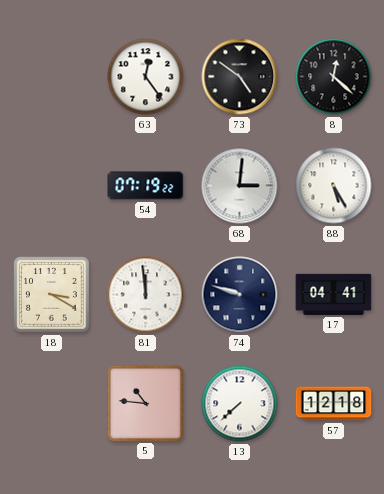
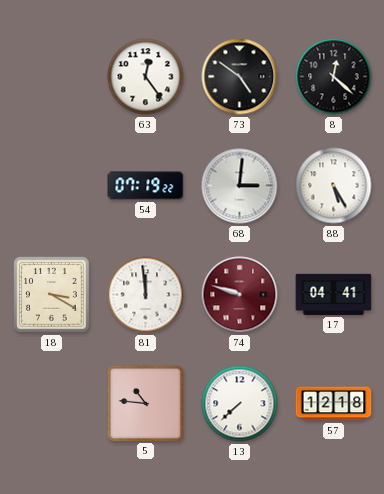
74 dial: navy -> burgundy (240, 295)
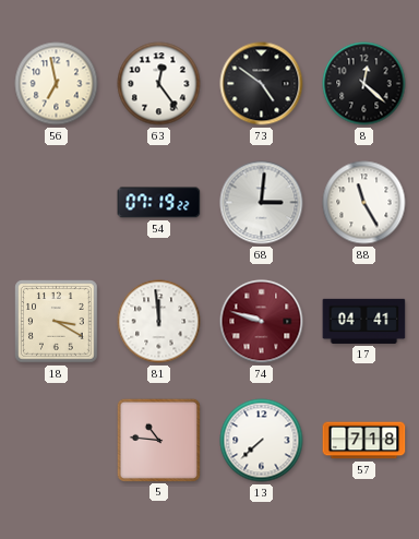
56: none -> 6:58 (57, 84)
88: 5:25 -> 11:25 (364, 203)
57: 12:18 -> 7:18 (364, 441)
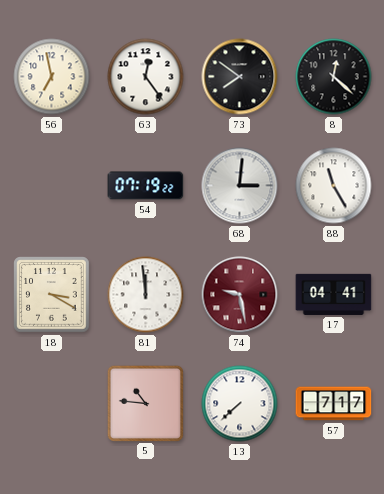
73: 4:51 -> 7:51 (240, 77)
74: 9:48 -> 9:28 (240, 295)
57: 7:18 -> 7:17 (334, 404)
